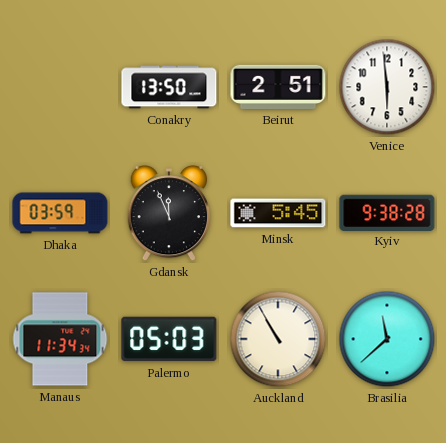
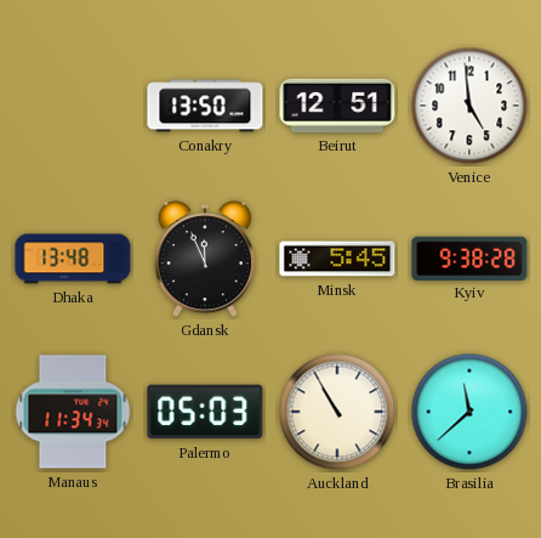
Beirut: 2:51 -> 12:51 (337, 106)
Venice: 5:59 -> 4:59 (469, 106)
Dhaka: 03:59 -> 13:48 (73, 259)
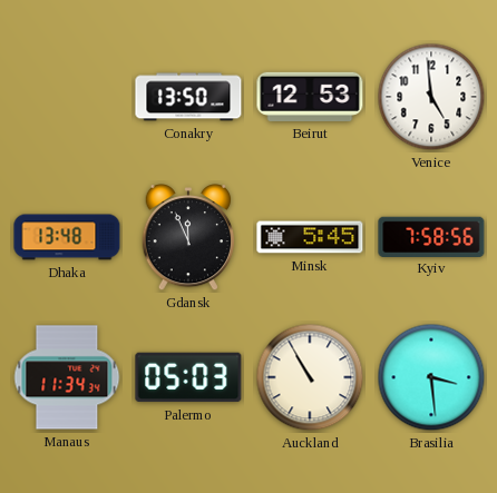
Beirut: 12:51 -> 12:53 (310, 97)
Kyiv: 9:38 -> 7:58 (431, 236)
Brasilia: 11:38 -> 3:29 (431, 377)
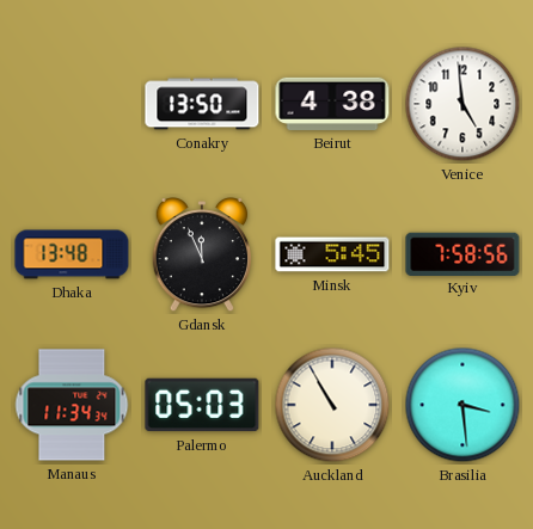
Beirut: 12:53 -> 4:38 (332, 104)
